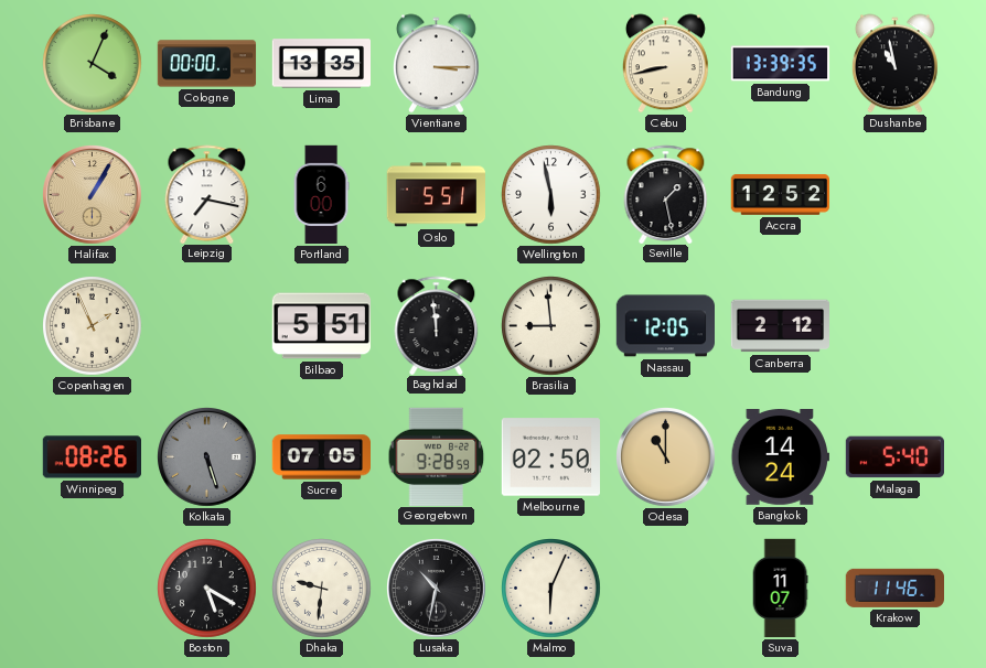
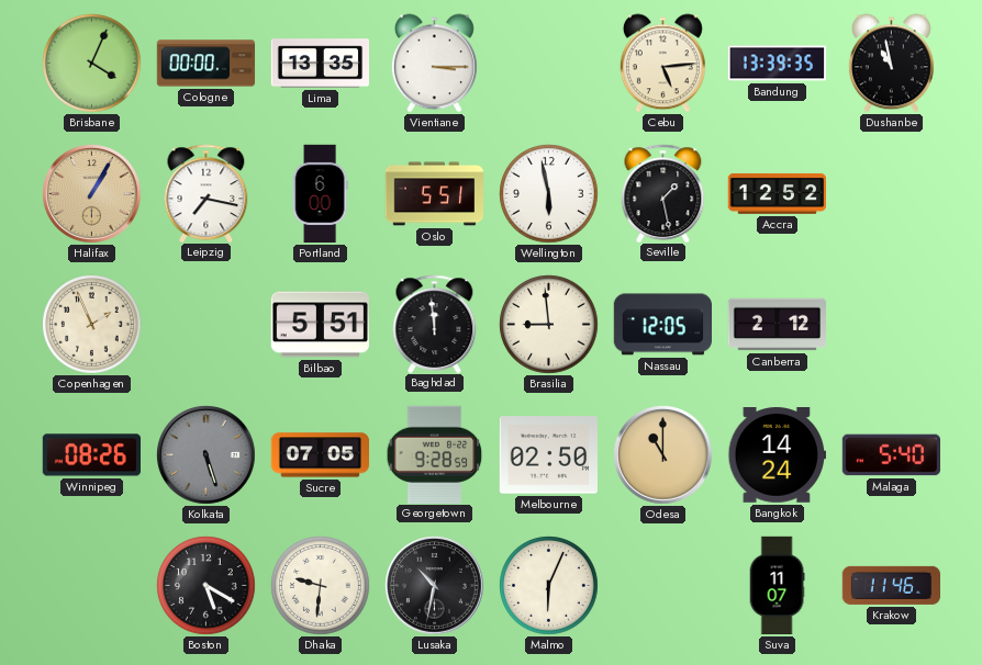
Cebu: 8:43 -> 5:14 (662, 64)
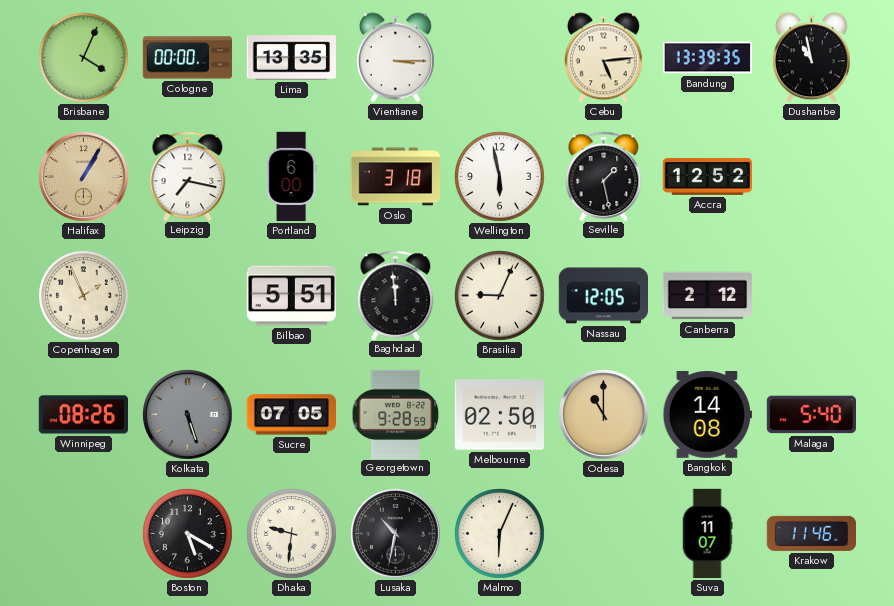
Oslo: 5:51 -> 3:18 (395, 177)
Brasilia: 8:59 -> 9:04 (500, 296)
Bangkok: 14:24 -> 14:08 (707, 415)
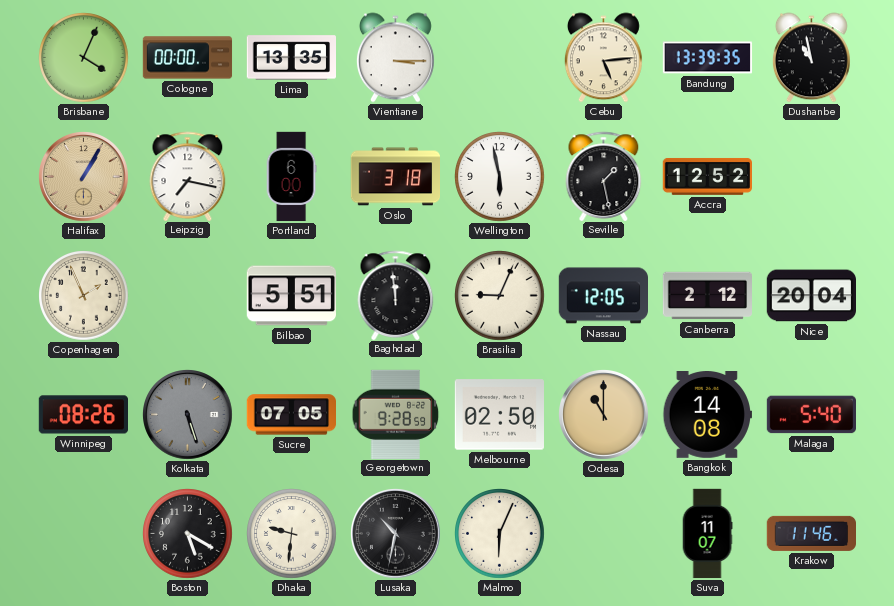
Nice: none -> 20:04 (811, 296)
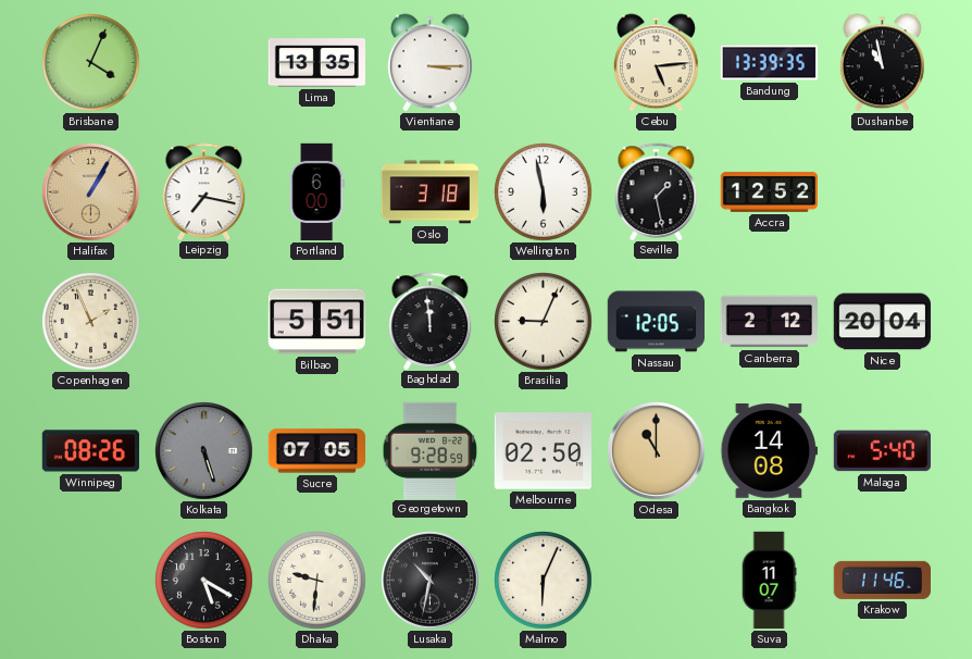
Cologne: 00:00 -> none (188, 58)
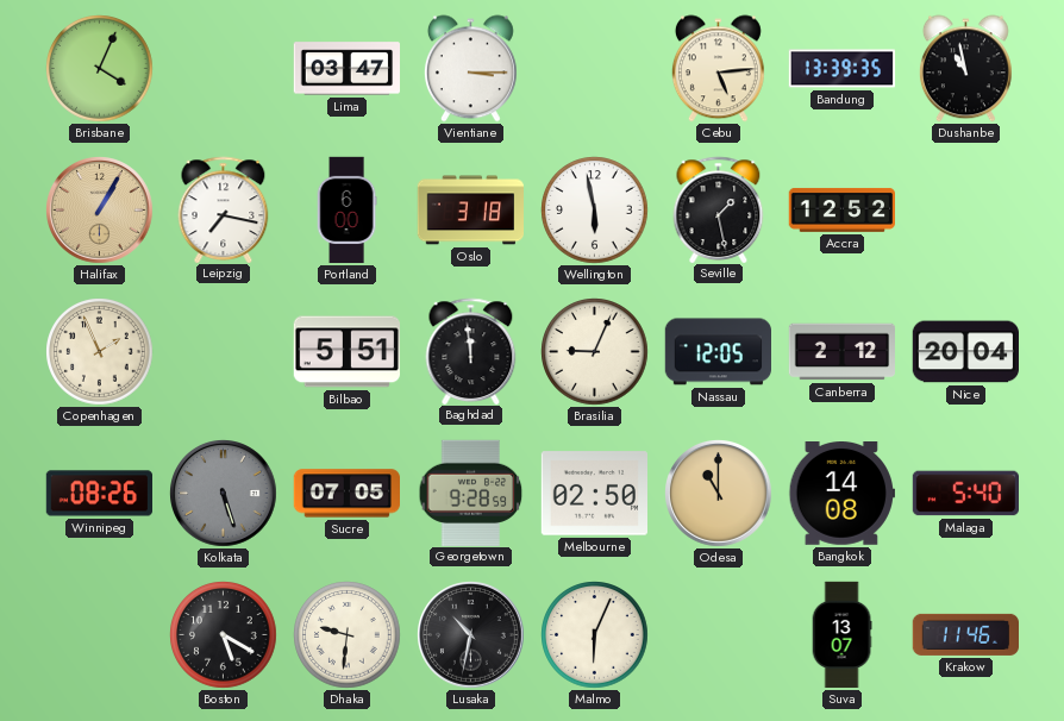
Lima: 13:35 -> 03:47 (346, 69)
Suva: 11:07 -> 13:07 (841, 635)
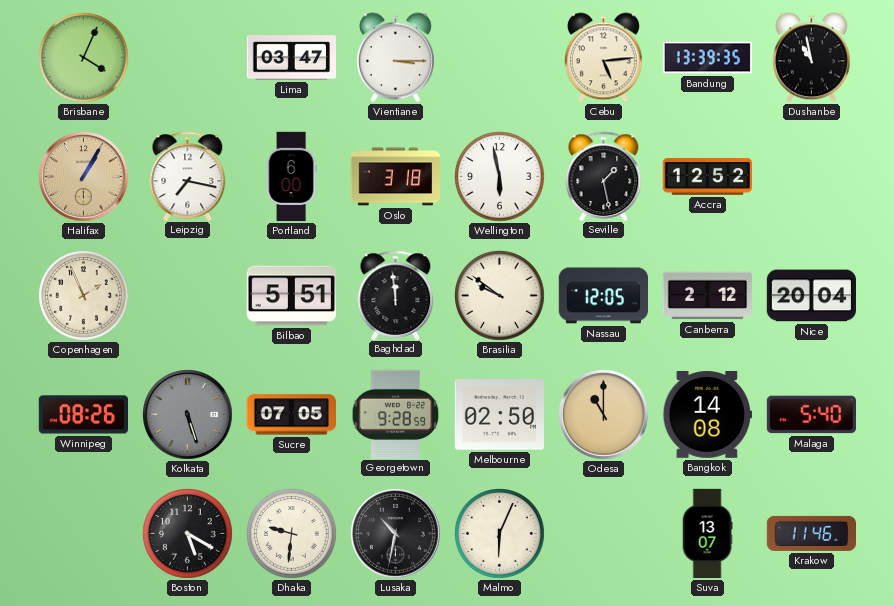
Brasilia: 9:04 -> 9:51 (500, 296)
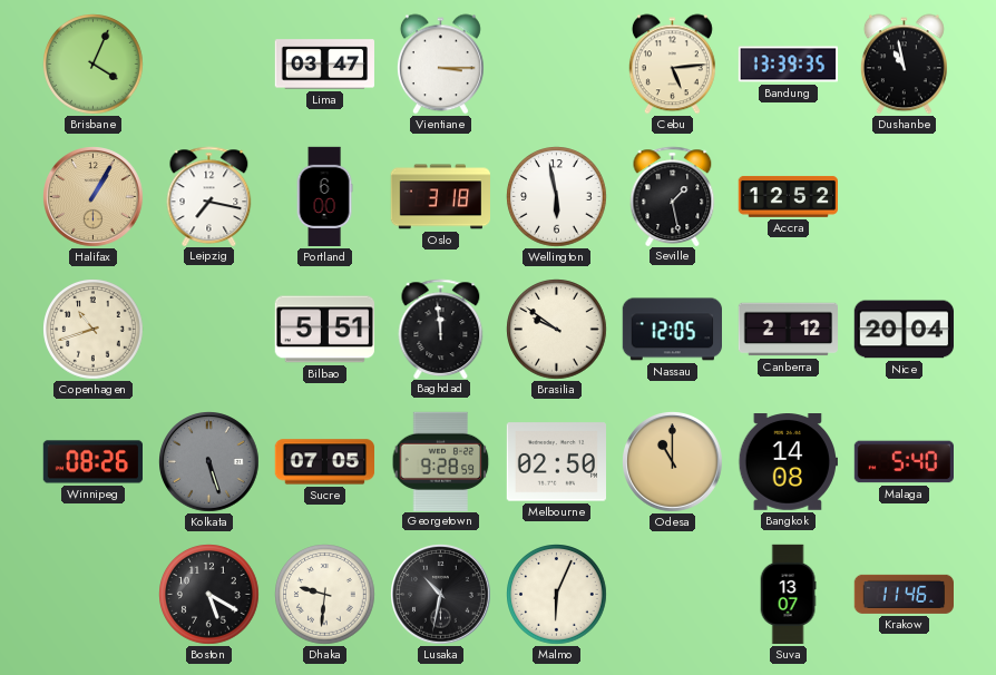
Copenhagen: 1:56 -> 10:42 (94, 330)
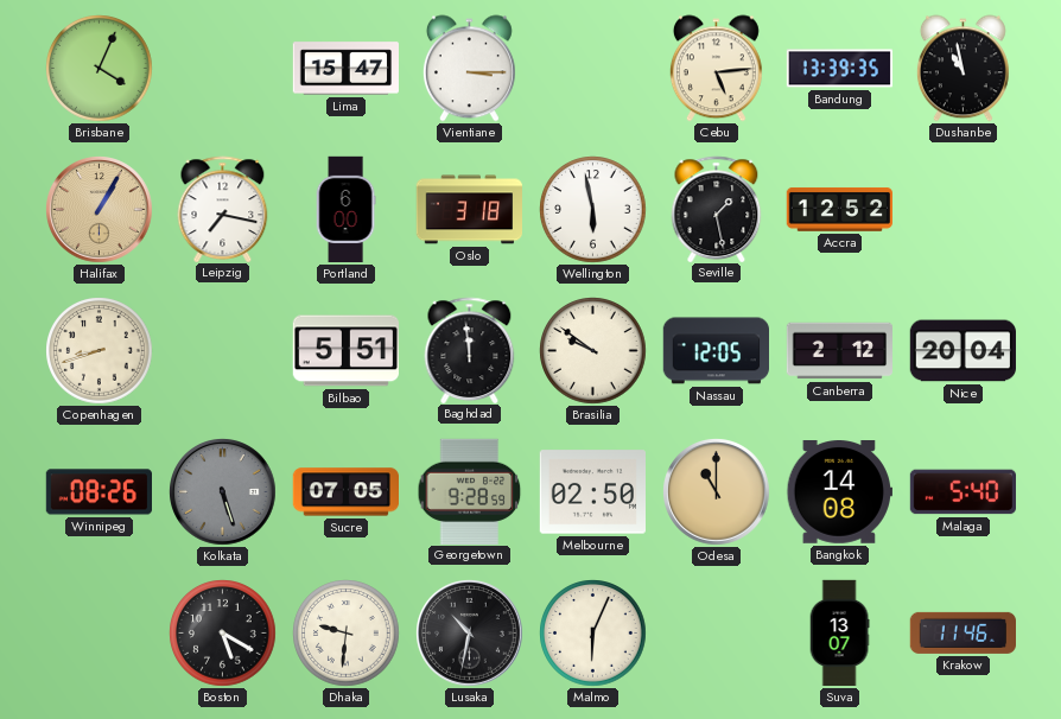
Lima: 03:47 -> 15:47 (345, 69)
Copenhagen: 10:42 -> 8:42 (100, 351)
